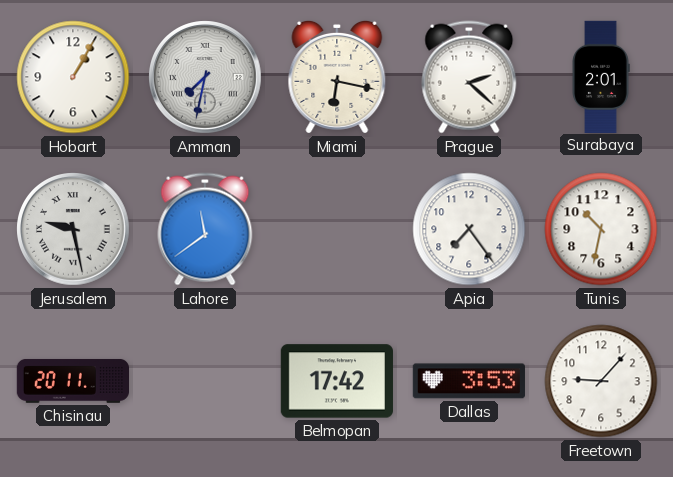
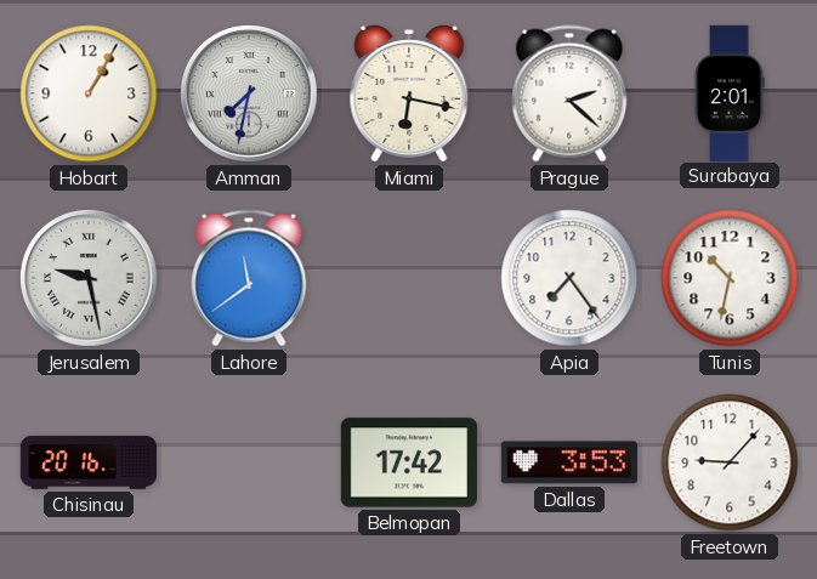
Chisinau: 20:11 -> 20:16 (87, 462)
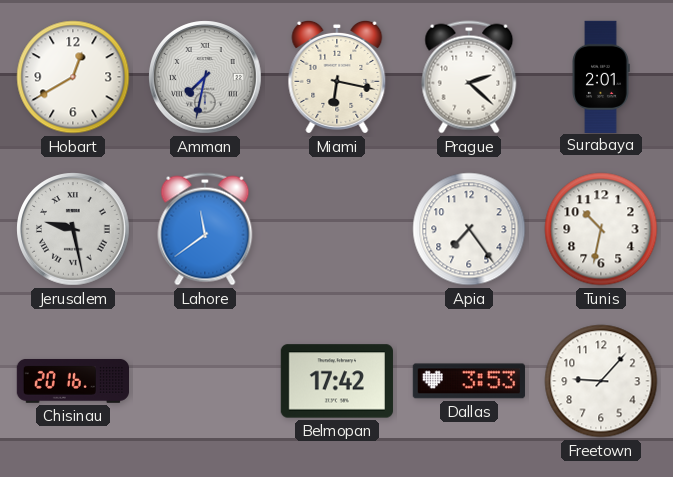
Hobart: 1:05 -> 12:40 (73, 77)
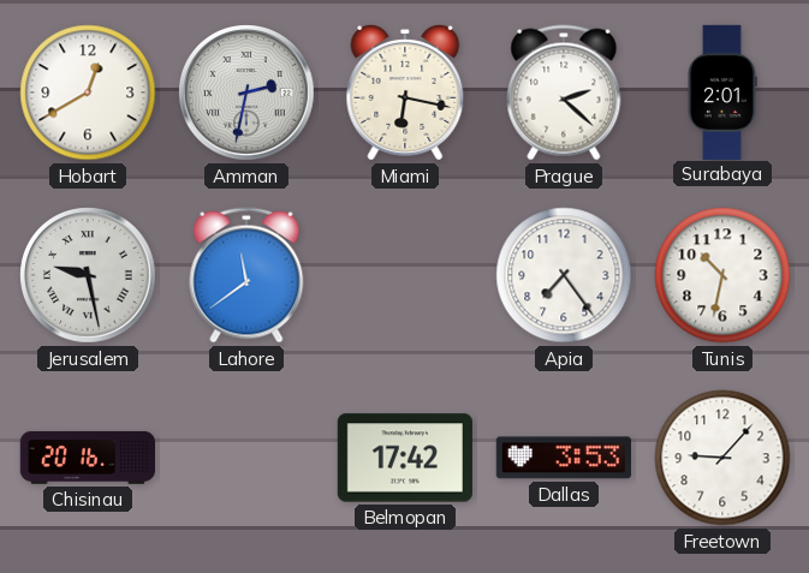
Amman: 7:32 -> 2:32 (246, 92)
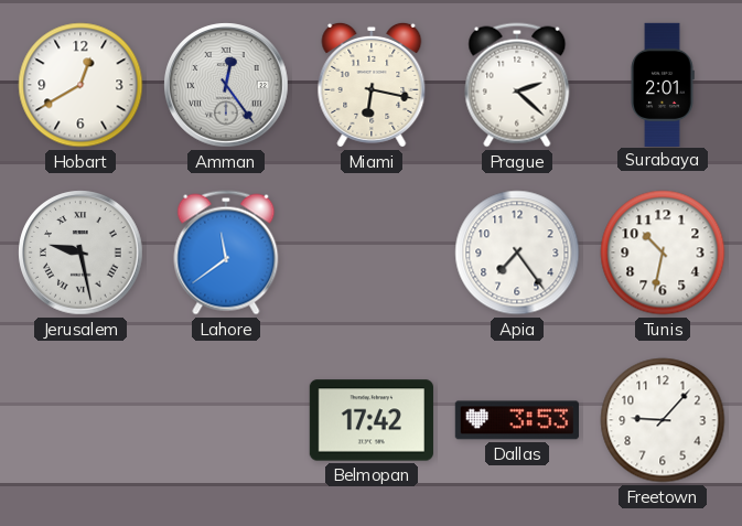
Amman: 2:32 -> 12:24 (226, 85)
Chisinau: 20:16 -> none (87, 458)
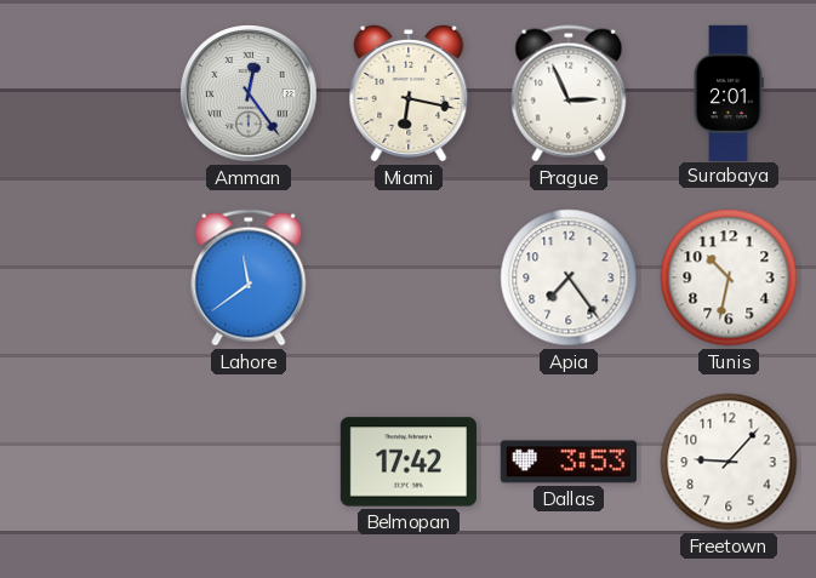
Hobart: 12:40 -> none (80, 85)
Prague: 2:22 -> 2:56 (569, 93)
Jerusalem: 9:28 -> none (80, 253)
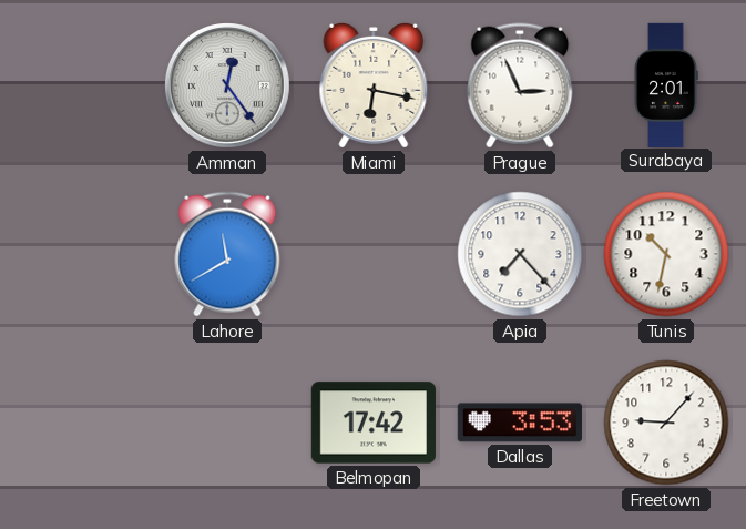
Lahore: 11:39 -> 11:40 (227, 254)
Apia: 7:24 -> 7:23 (520, 254)
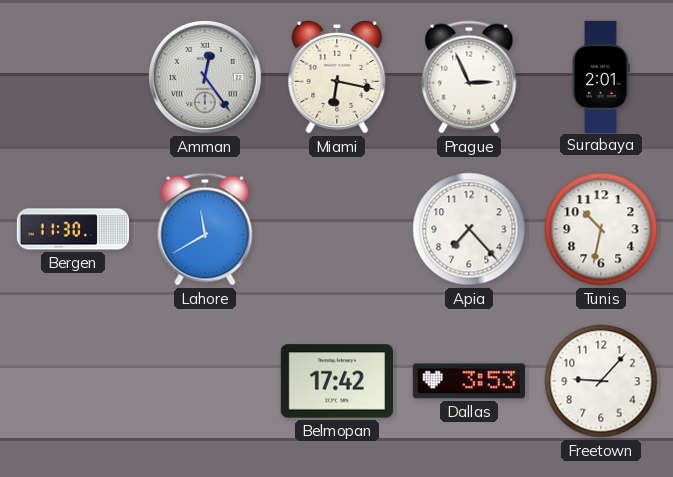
Bergen: none -> 11:30 (73, 229)
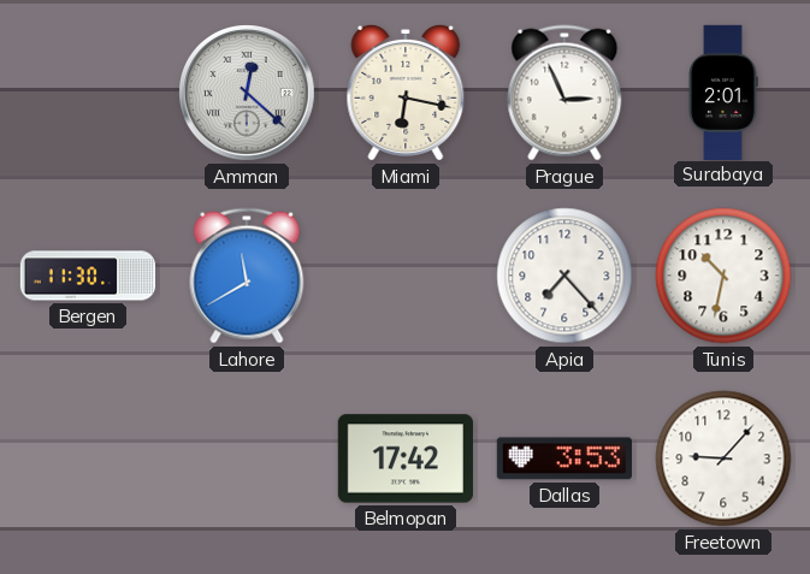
Amman: 12:24 -> 12:22 (247, 93)
